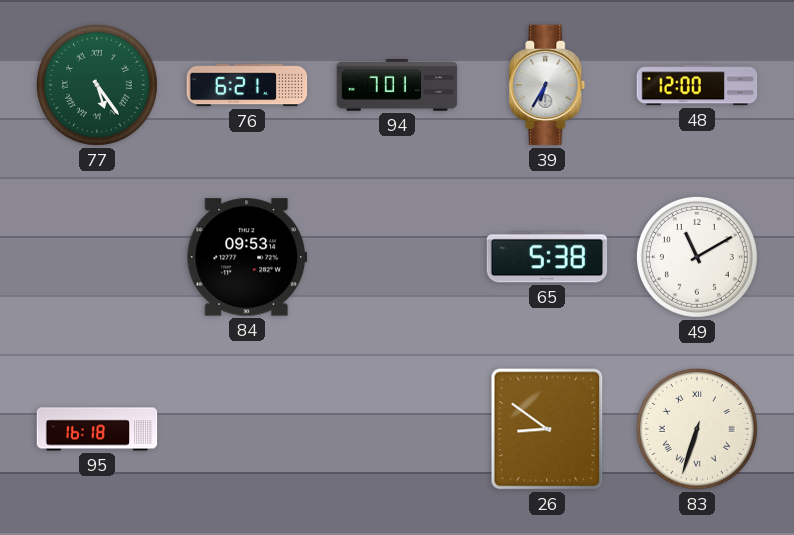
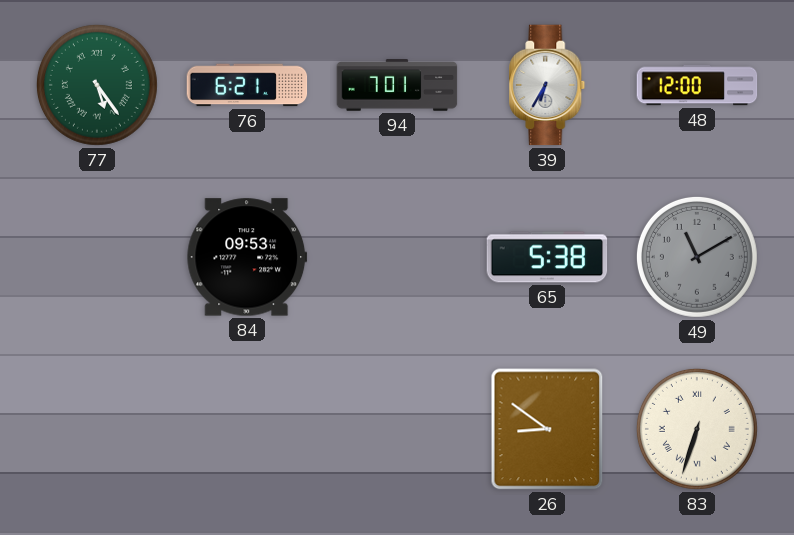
49 dial: white -> grey (697, 257)
95: 16:18 -> none (97, 429)
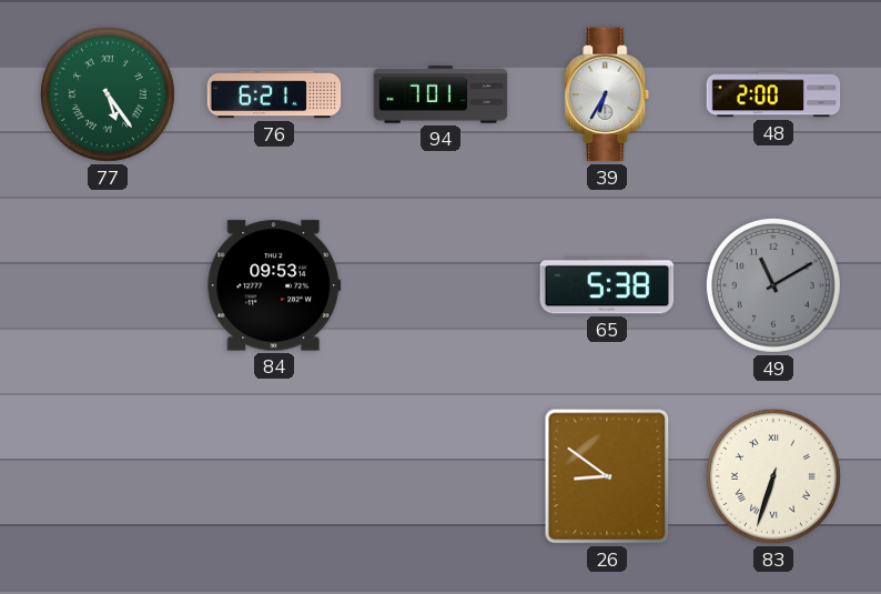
48: 12:00 -> 2:00 (773, 94)
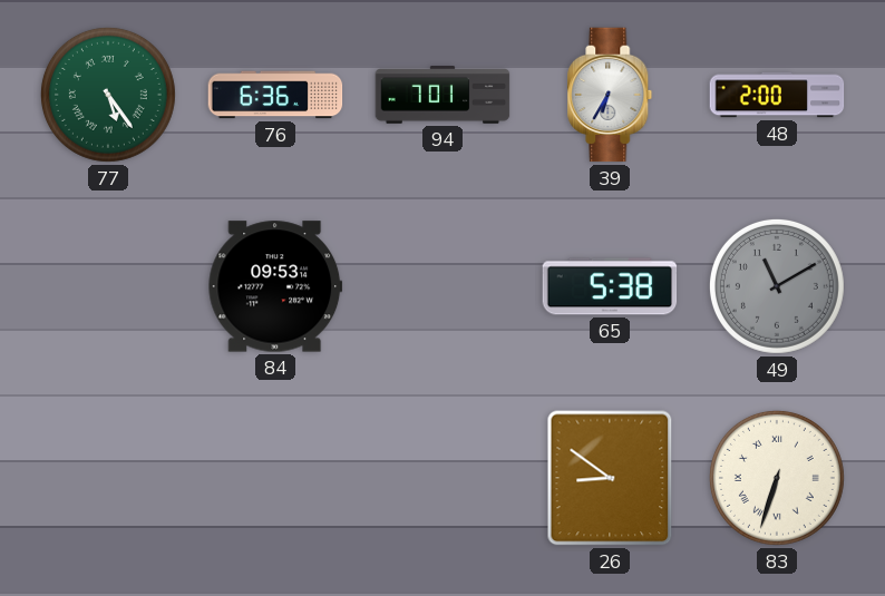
76: 6:21 -> 6:36 (275, 95)
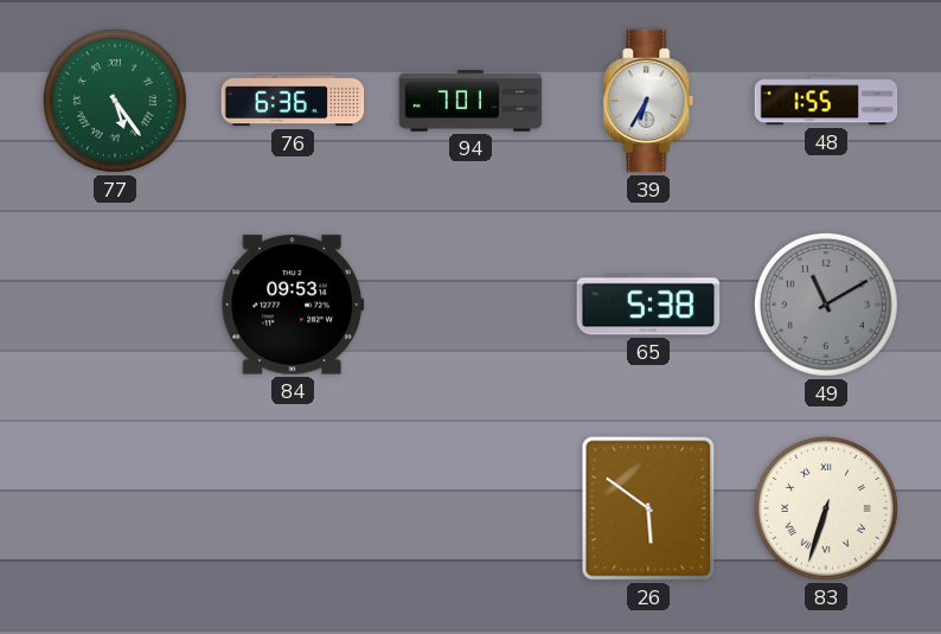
48: 2:00 -> 1:55 (826, 101)
26: 8:51 -> 5:51 (648, 508)
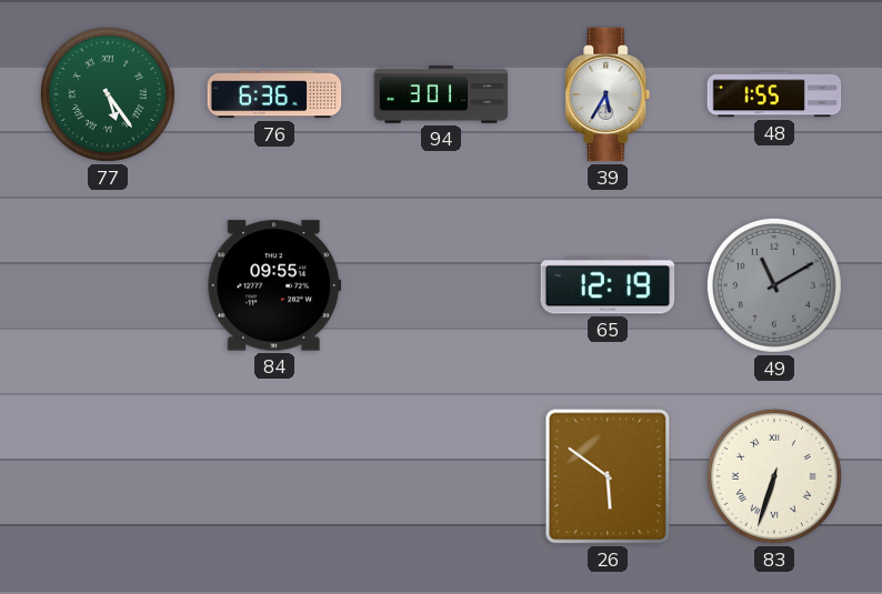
94: 7:01 -> 3:01 (441, 94)
39: 6:35 -> 5:35 (608, 94)
84: 09:53 -> 09:55 (274, 285)
65: 5:38 -> 12:19 (608, 285)
